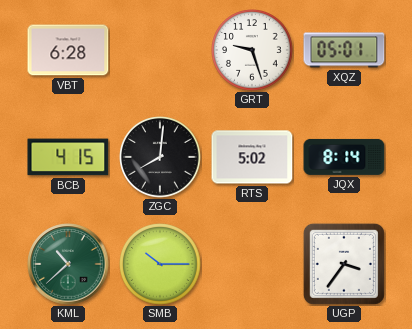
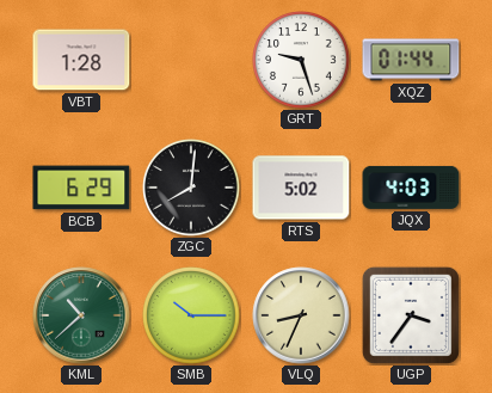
VBT: 6:28 -> 1:28 (81, 60)
XQZ: 05:01 -> 01:44 (411, 60)
BCB: 4:15 -> 6:29 (81, 188)
JQX: 8:14 -> 4:03 (411, 188)
VLQ: none -> 8:34 (301, 315)
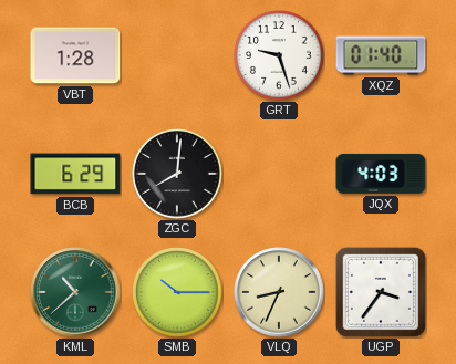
XQZ: 01:44 -> 01:40 (381, 55)
RTS: 5:02 -> none (301, 188)
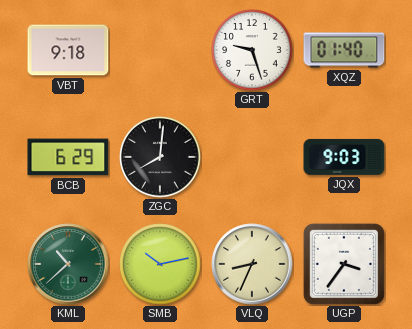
VBT: 1:28 -> 9:18 (68, 50)
JQX: 4:03 -> 9:03 (344, 157)
SMB: 10:15 -> 10:13 (160, 264)
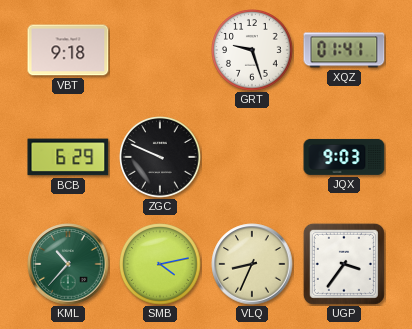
XQZ: 01:40 -> 01:41 (344, 50)
ZGC: 8:01 -> 9:49 (160, 157)
KML: 10:38 -> 10:37 (68, 264)
SMB: 10:13 -> 4:13 (160, 264)
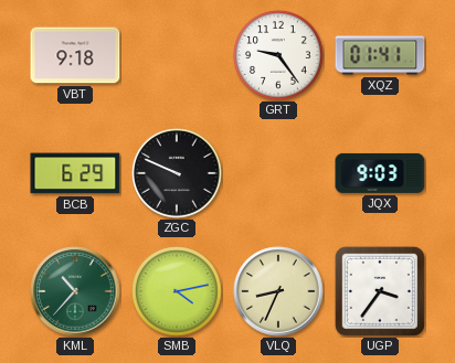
GRT: 9:27 -> 9:24 (278, 55)
